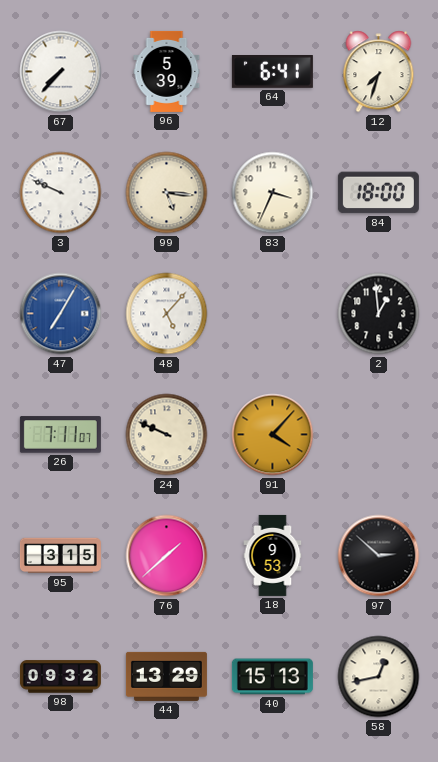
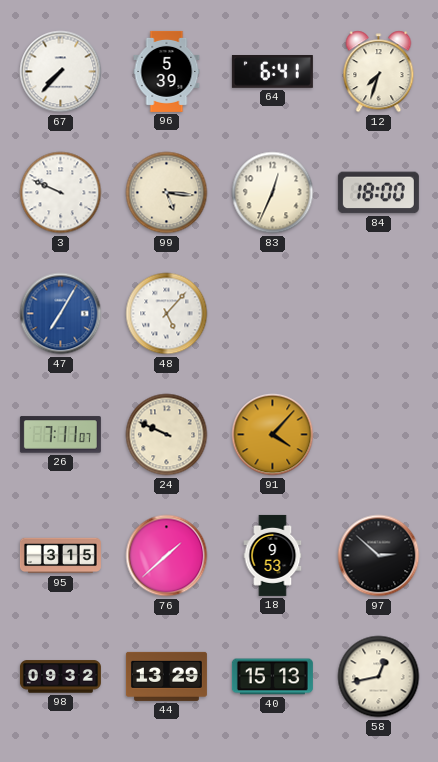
83: 3:34 -> 12:34 (273, 193)
2: 12:59 -> none (379, 314)
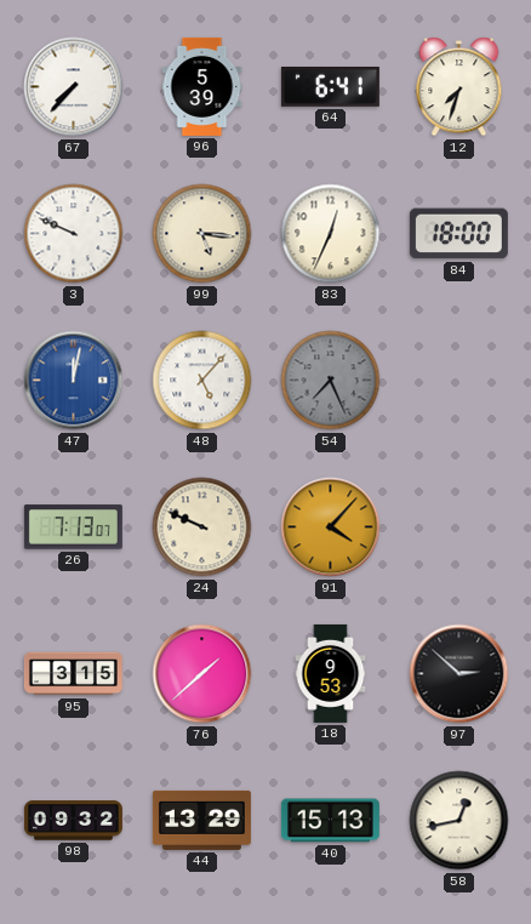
47: 7:05 -> 12:02 (74, 381)
54: none -> 7:26 (331, 381)
26: 7:11 -> 7:13 (73, 527)
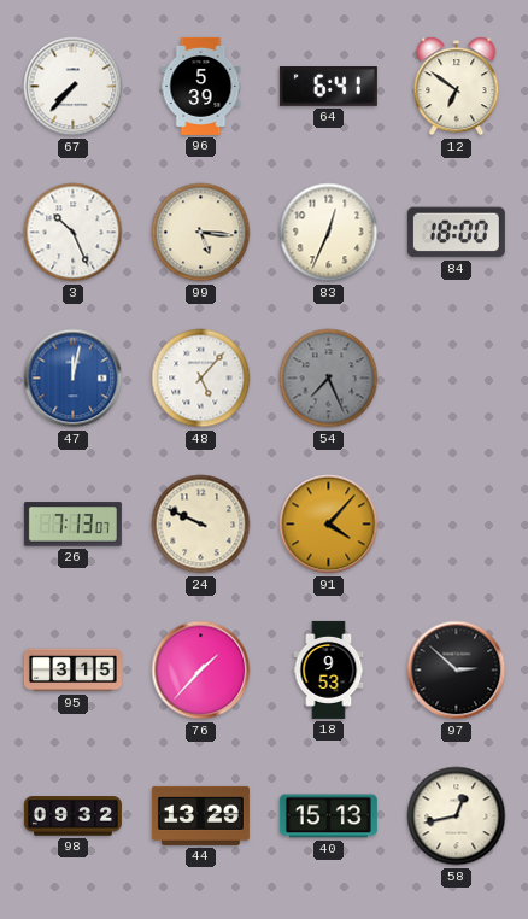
12: 7:33 -> 6:51 (457, 87)
3: 9:49 -> 10:26 (74, 233)
76: 1:38 -> 1:37 (201, 671)
